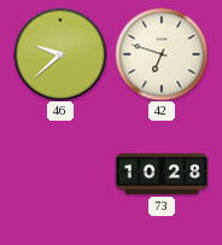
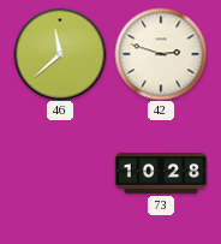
46: 9:38 -> 11:38 (60, 54)
42: 6:48 -> 2:48 (161, 54)
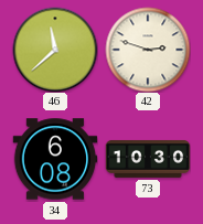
34: none -> 6:08 (55, 159)
73: 10:28 -> 10:30 (148, 159)
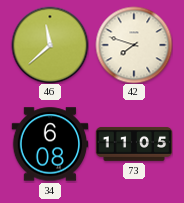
42: 2:48 -> 7:48 (134, 45)
73: 10:30 -> 11:05 (134, 144)
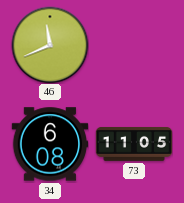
46: 11:38 -> 11:41 (50, 45)
42: 7:48 -> none (134, 45)
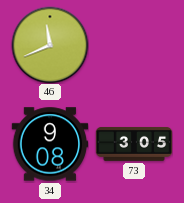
34: 6:08 -> 9:08 (50, 144)
73: 11:05 -> 3:05 (134, 144)
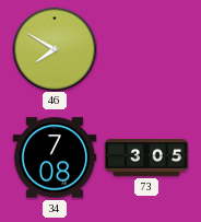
46: 11:41 -> 7:50 (55, 49)
34: 9:08 -> 7:08 (55, 157)
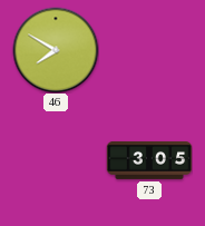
34: 7:08 -> none (55, 157)
